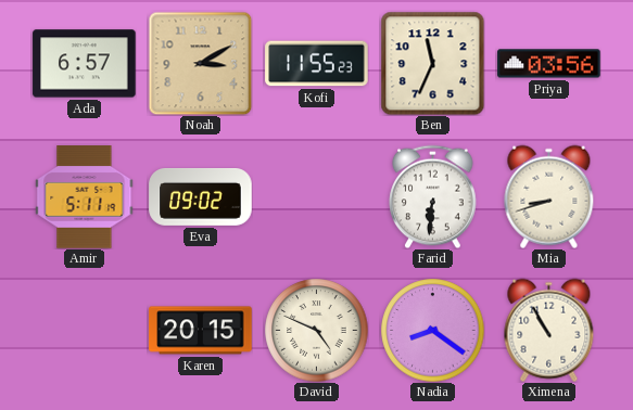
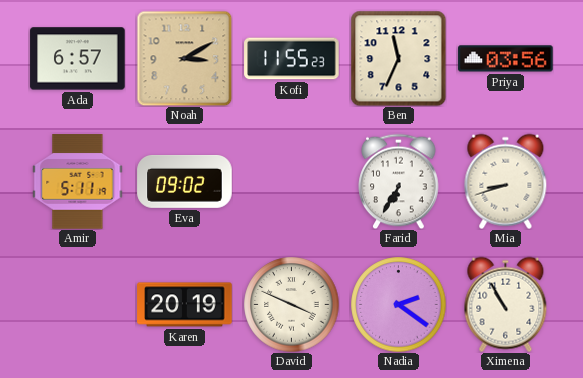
Farid: 6:31 -> 6:35 (399, 181)
Karen: 20:15 -> 20:19 (185, 305)
David: 4:49 -> 3:49 (291, 304)
Nadia: 8:21 -> 2:21 (398, 304)
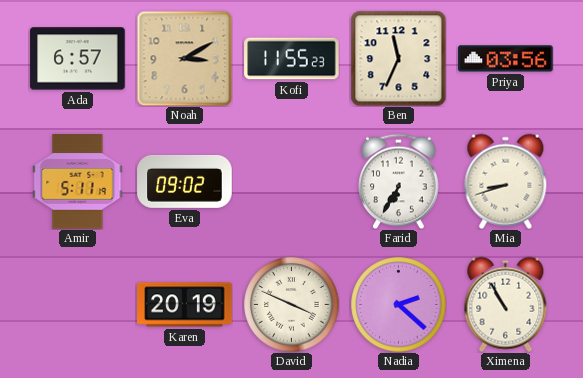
Nadia: 2:21 -> 2:22 (398, 304)
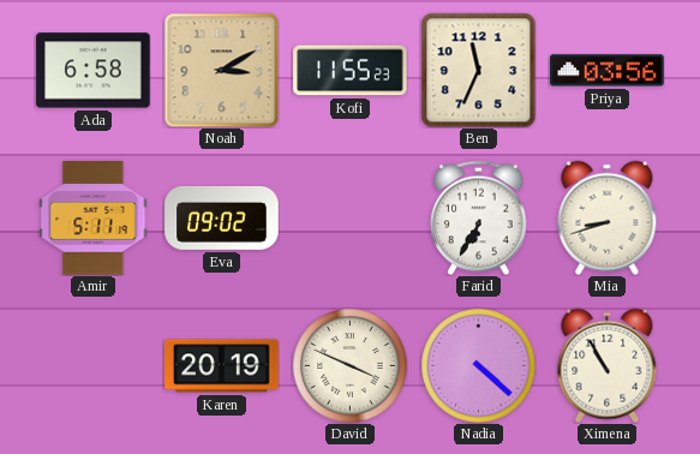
Ada: 6:57 -> 6:58 (94, 71)
Nadia: 2:22 -> 4:22 (478, 365)
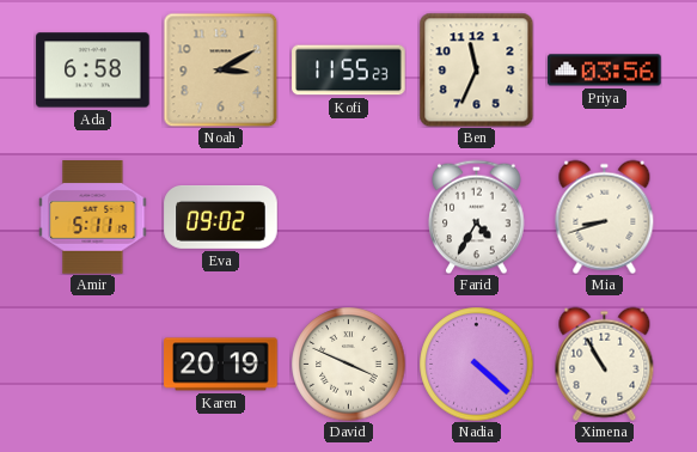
Farid: 6:35 -> 4:35 (477, 216)
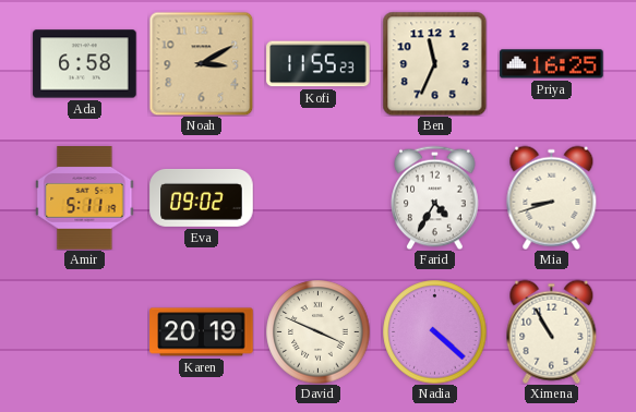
Priya: 03:56 -> 16:25 (552, 64)
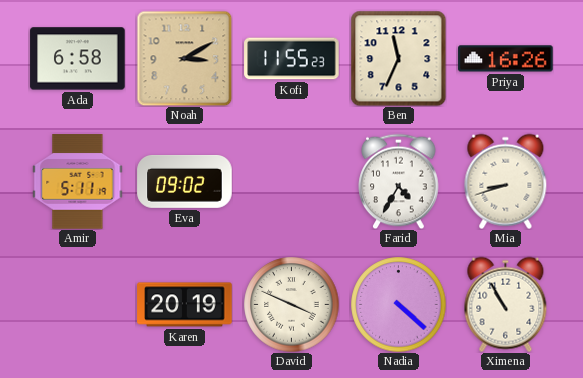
Priya: 16:25 -> 16:26 (506, 59)
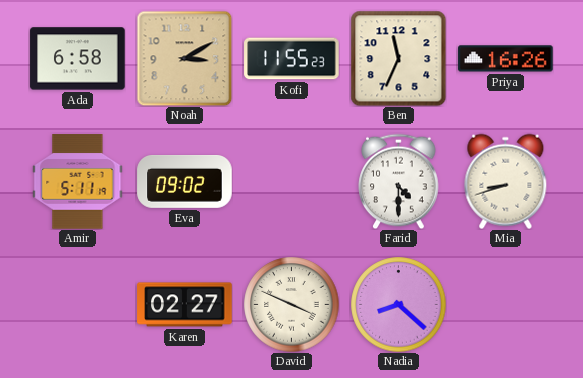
Farid: 4:35 -> 4:30 (399, 181)
Karen: 20:19 -> 02:27 (185, 305)
Nadia: 4:22 -> 8:22 (398, 304)
Ximena: 10:55 -> none (506, 304)
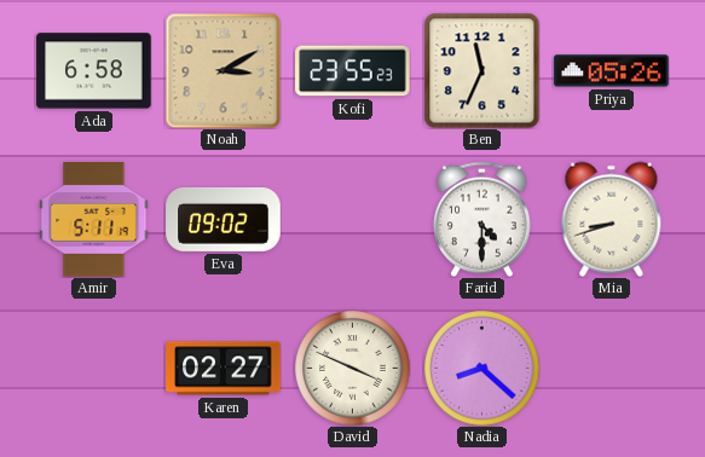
Kofi: 11:55 -> 23:55 (353, 71)
Priya: 16:26 -> 05:26 (612, 71)
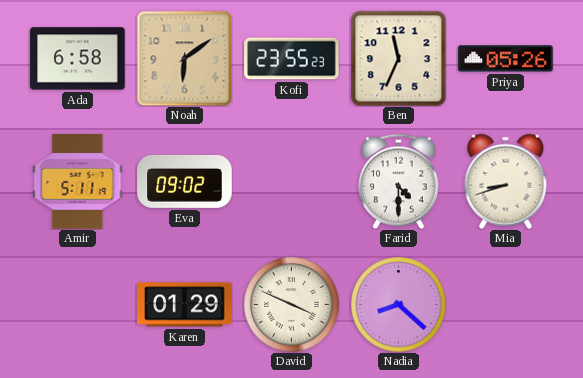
Noah: 3:10 -> 6:09 (184, 58)
Karen: 02:27 -> 01:29 (185, 305)
